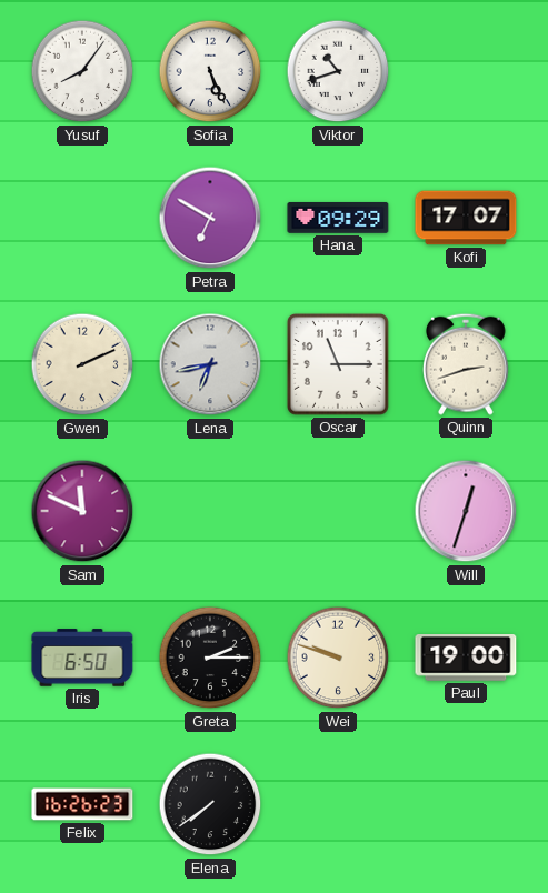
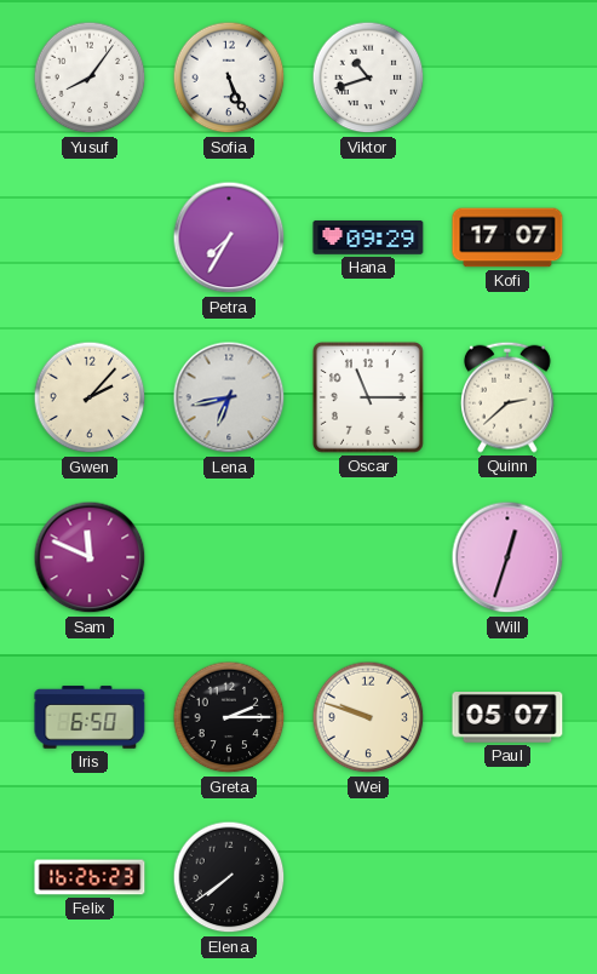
Petra: 6:50 -> 7:35 (229, 237)
Gwen: 2:11 -> 2:07 (90, 397)
Quinn: 2:42 -> 2:38 (509, 397)
Paul: 19:00 -> 05:07 (507, 718)
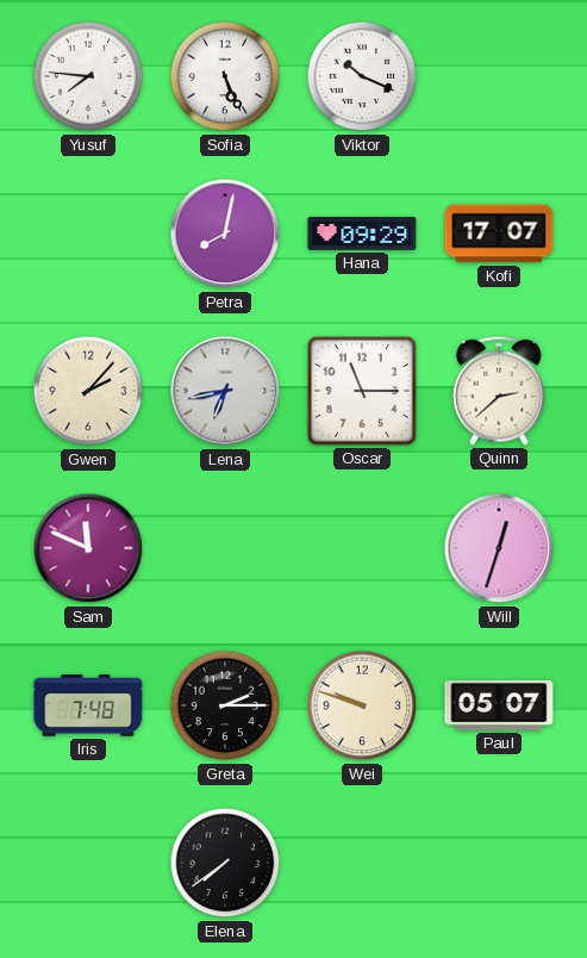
Yusuf: 8:06 -> 7:46 (88, 76)
Viktor: 10:42 -> 10:19 (362, 76)
Petra: 7:35 -> 8:02 (225, 234)
Iris: 6:50 -> 7:48 (88, 705)
Felix: 16:26 -> none (90, 877)
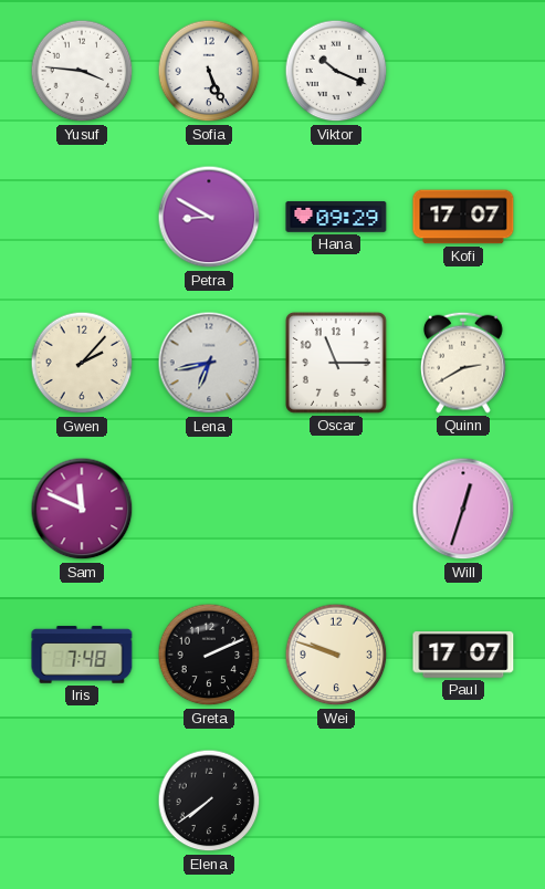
Yusuf: 7:46 -> 3:46 (82, 71)
Petra: 8:02 -> 8:50 (209, 217)
Quinn: 2:38 -> 2:40 (464, 363)
Greta: 2:15 -> 2:11 (209, 655)
Paul: 05:07 -> 17:07 (463, 656)
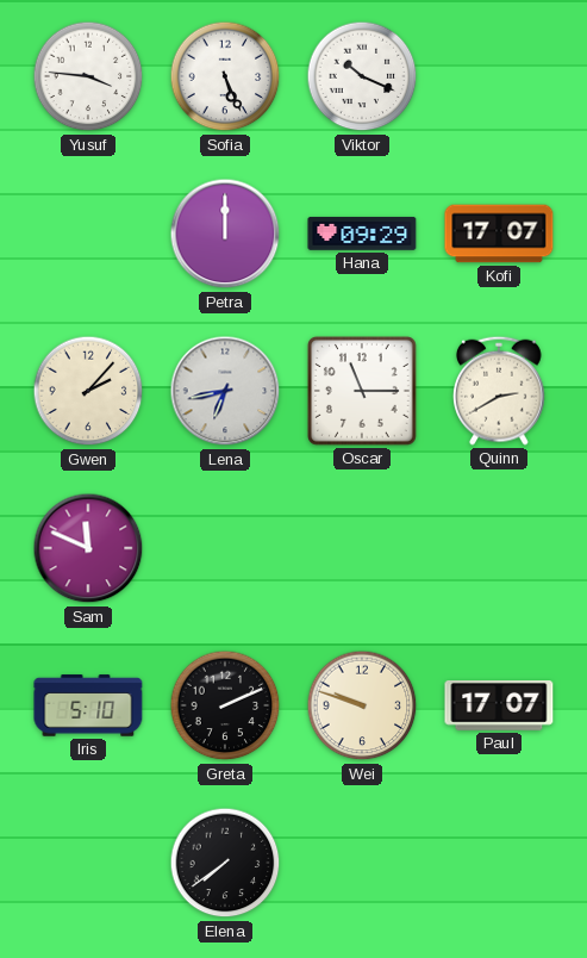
Petra: 8:50 -> 12:00 (225, 234)
Will: 12:33 -> none (463, 509)
Iris: 7:48 -> 5:10 (88, 705)
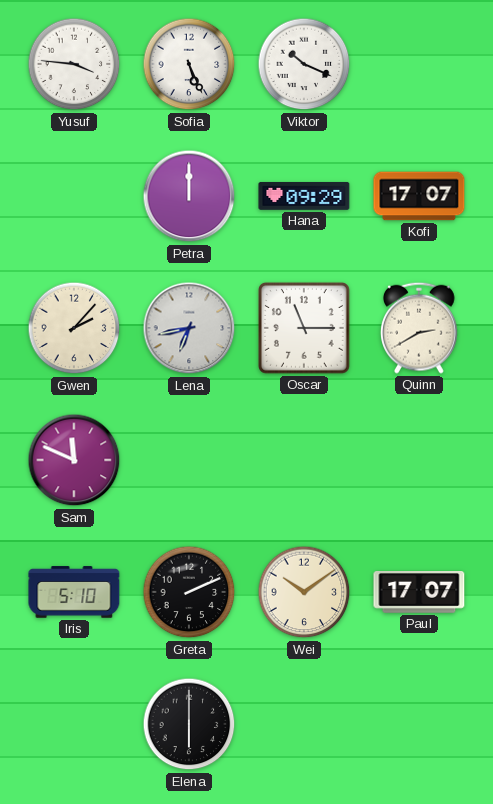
Wei: 9:48 -> 10:09 (304, 592)
Elena: 7:39 -> 6:00 (189, 724)
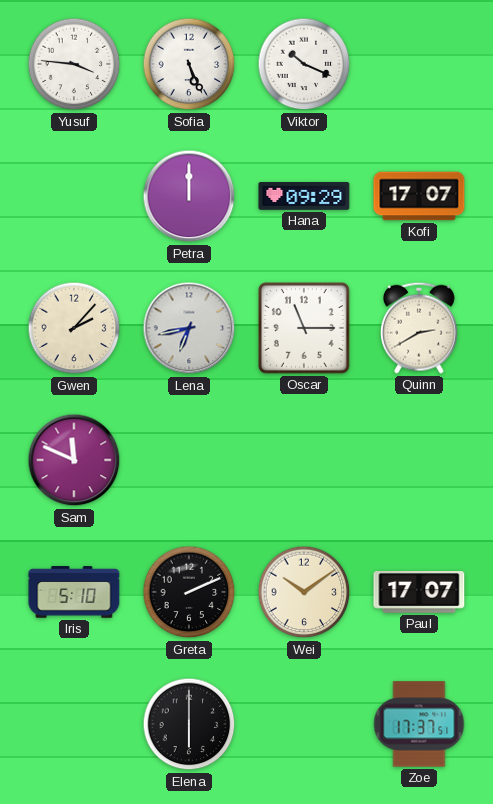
Zoe: none -> 17:37 (419, 724)
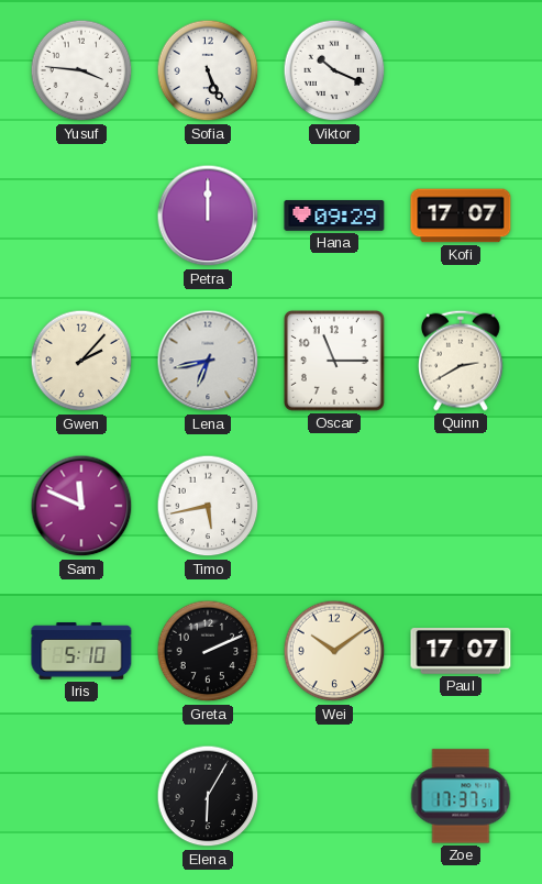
Timo: none -> 5:43 (208, 506)
Elena: 6:00 -> 6:05 (208, 796)
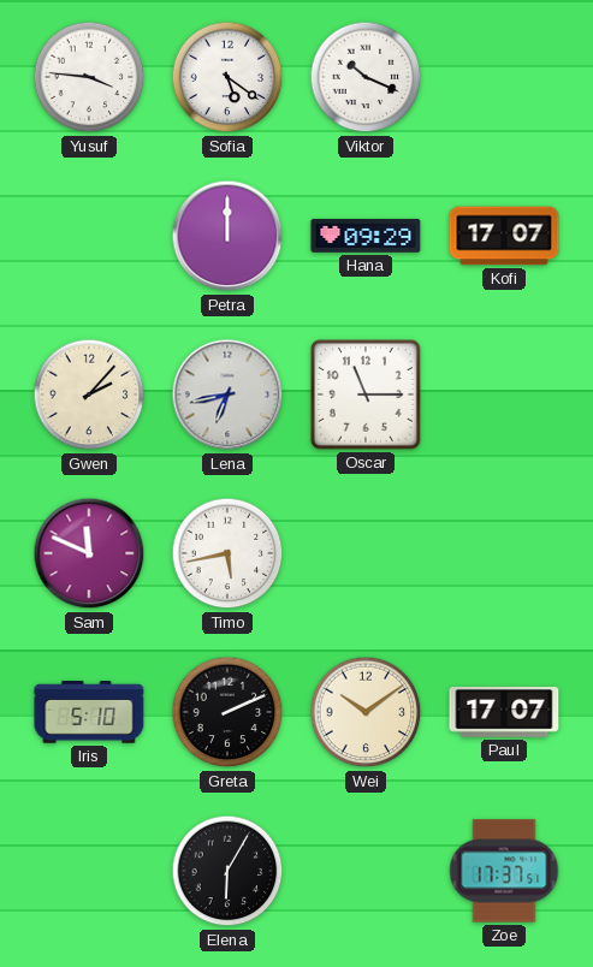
Sofia: 5:26 -> 5:21 (227, 77)
Quinn: 2:40 -> none (462, 361)
